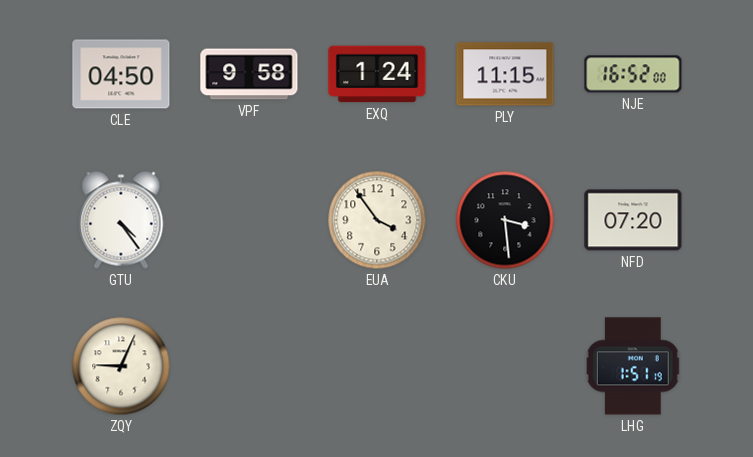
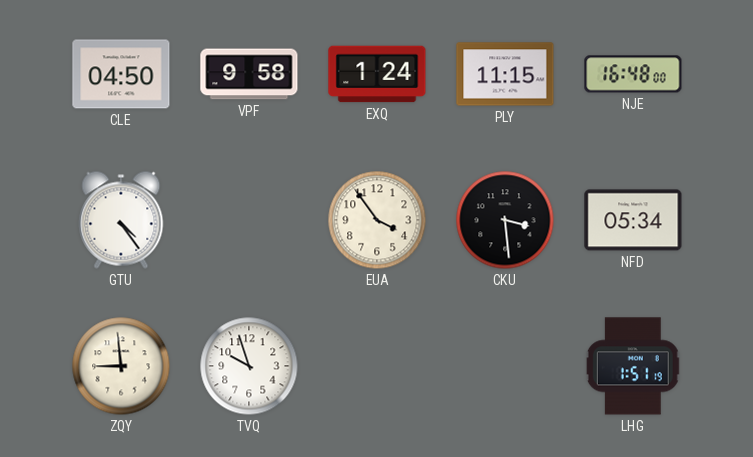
NJE: 16:52 -> 16:48 (633, 74)
NFD: 07:20 -> 05:34 (633, 220)
ZQY: 9:04 -> 8:59 (121, 366)
TVQ: none -> 9:57 (249, 366)
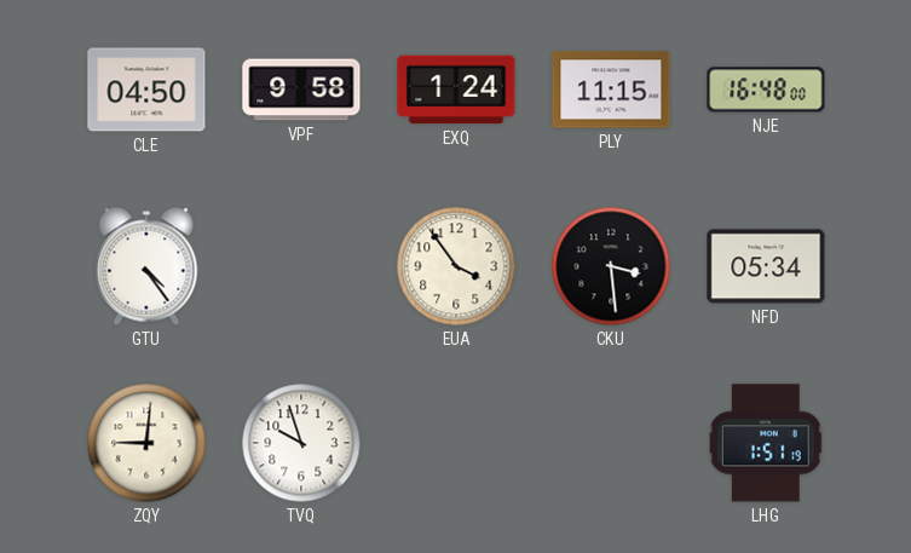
ZQY: 8:59 -> 9:01 (146, 443)
